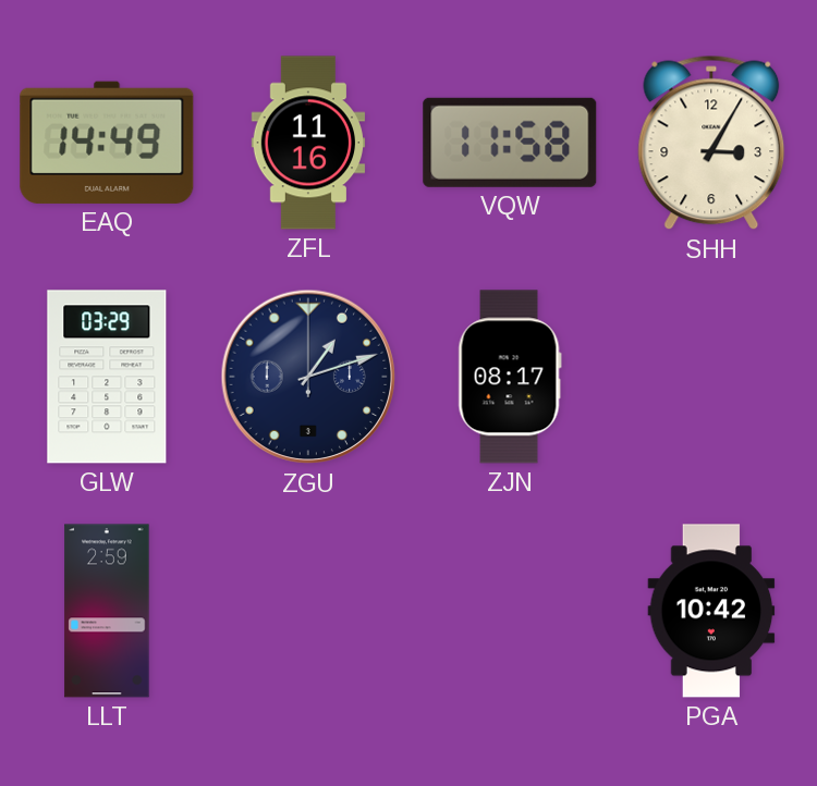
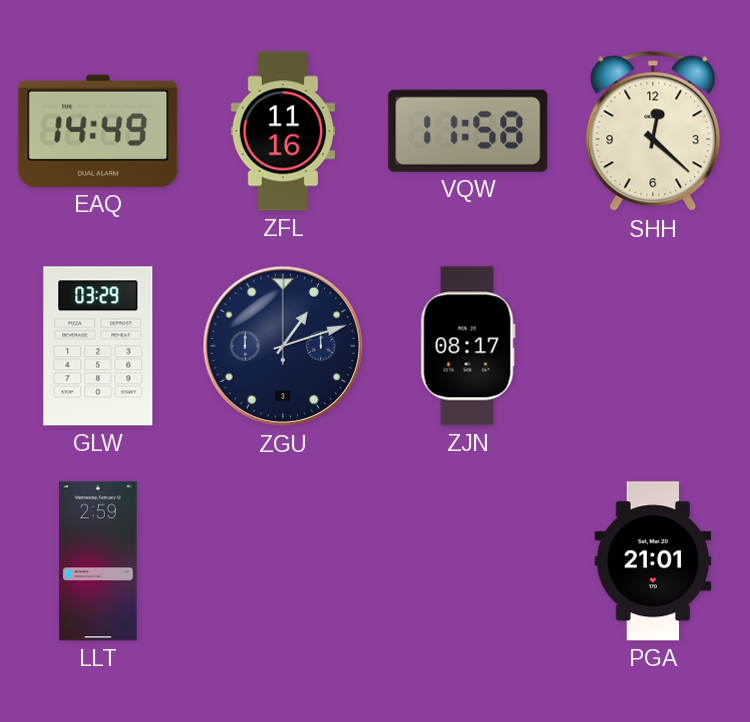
SHH: 3:05 -> 12:22 (653, 131)
PGA: 10:42 -> 21:01 (653, 561)
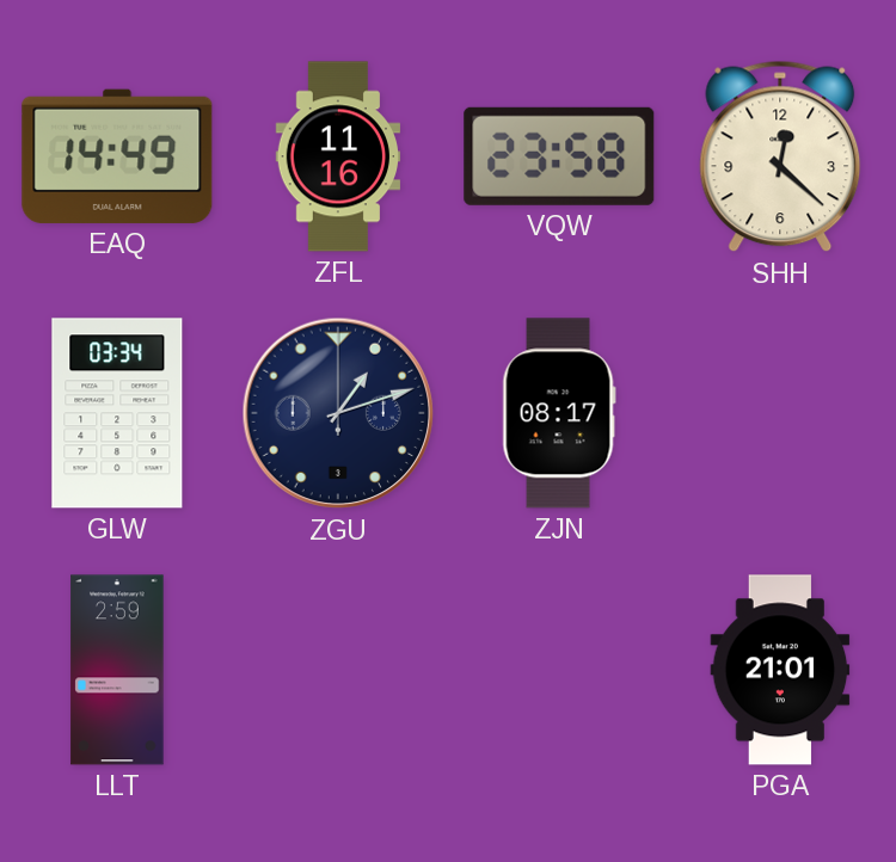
VQW: 11:58 -> 23:58 (559, 156)
GLW: 03:29 -> 03:34 (117, 413)
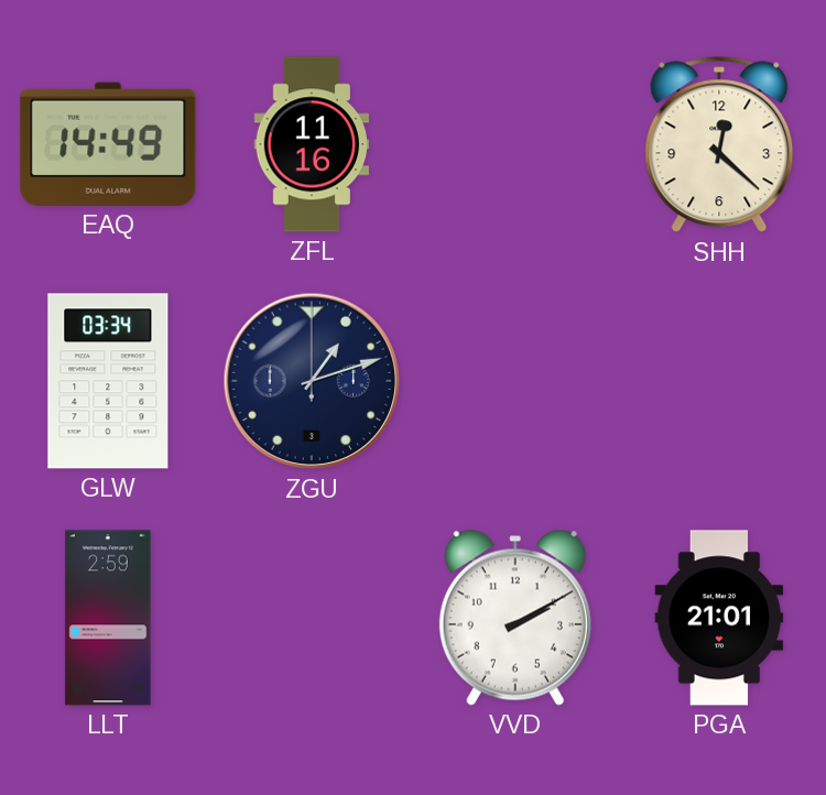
VQW: 23:58 -> none (559, 156)
ZJN: 08:17 -> none (559, 413)
VVD: none -> 2:10 (515, 618)
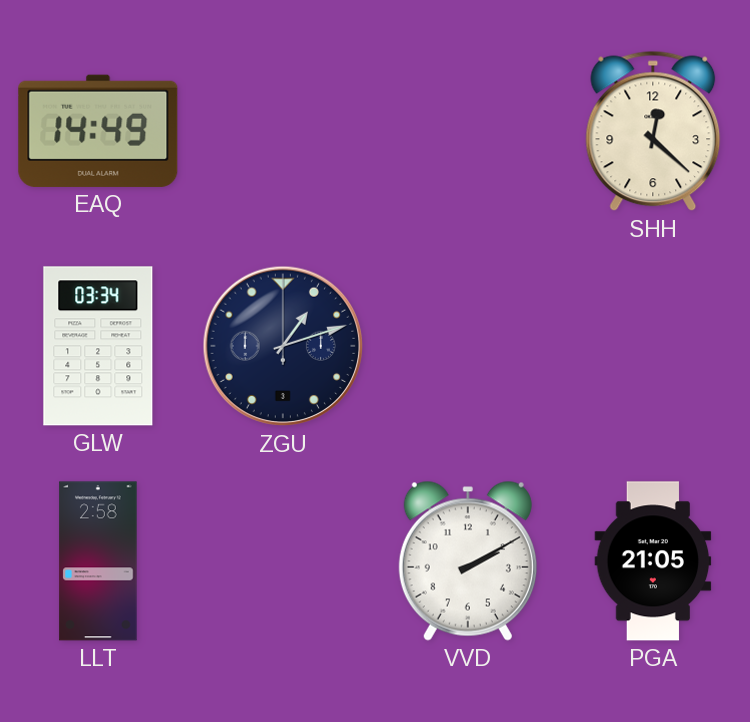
ZFL: 11:16 -> none (312, 144)
LLT: 2:59 -> 2:58 (98, 561)
PGA: 21:01 -> 21:05 (653, 561)
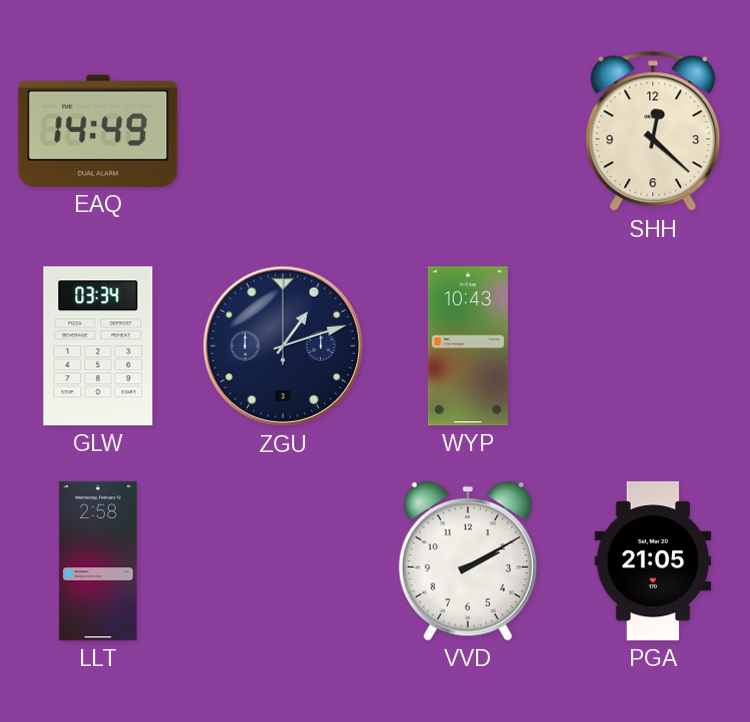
WYP: none -> 10:43 (468, 346)
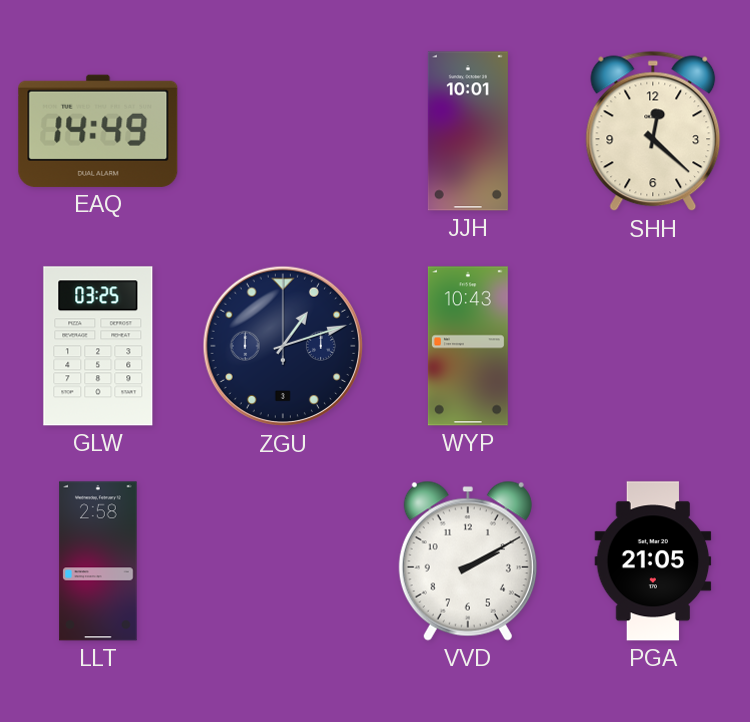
JJH: none -> 10:01 (468, 131)
GLW: 03:34 -> 03:25 (98, 346)
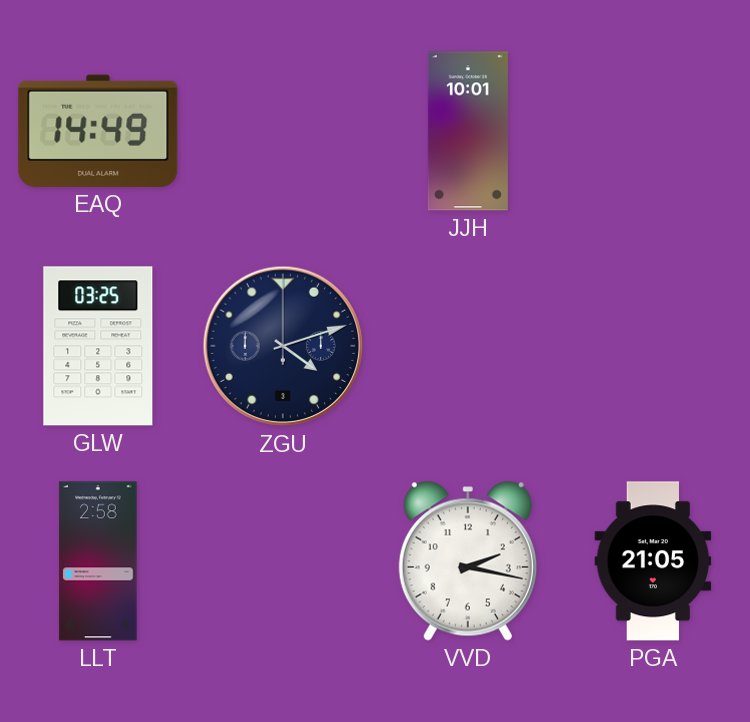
SHH: 12:22 -> none (653, 131)
ZGU: 1:12 -> 4:12 (283, 346)
WYP: 10:43 -> none (468, 346)
VVD: 2:10 -> 2:17 (468, 561)
